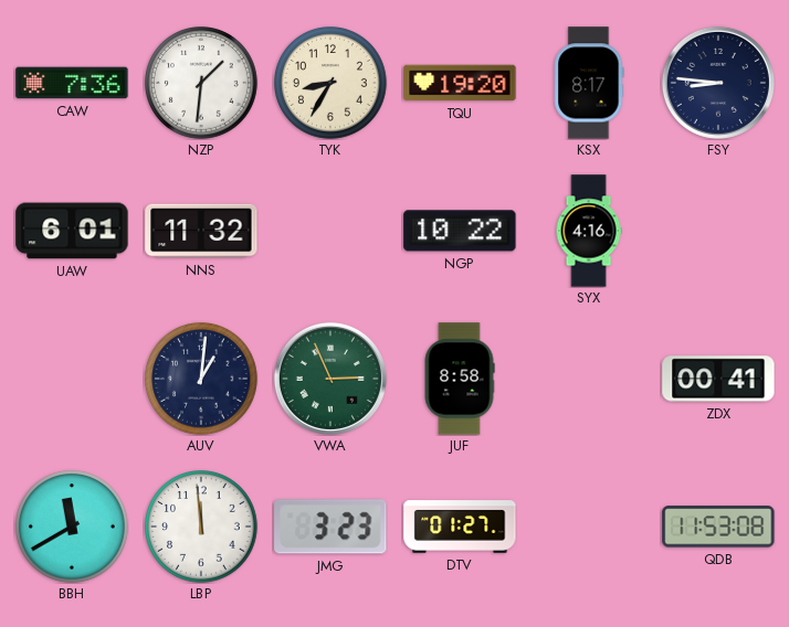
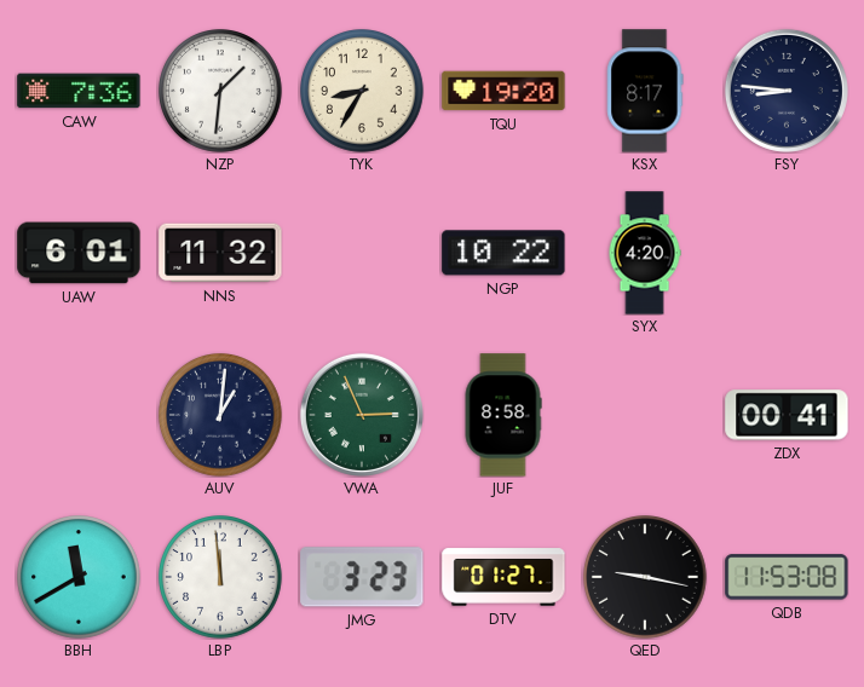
SYX: 4:16 -> 4:20 (645, 253)
QED: none -> 9:17 (645, 577)
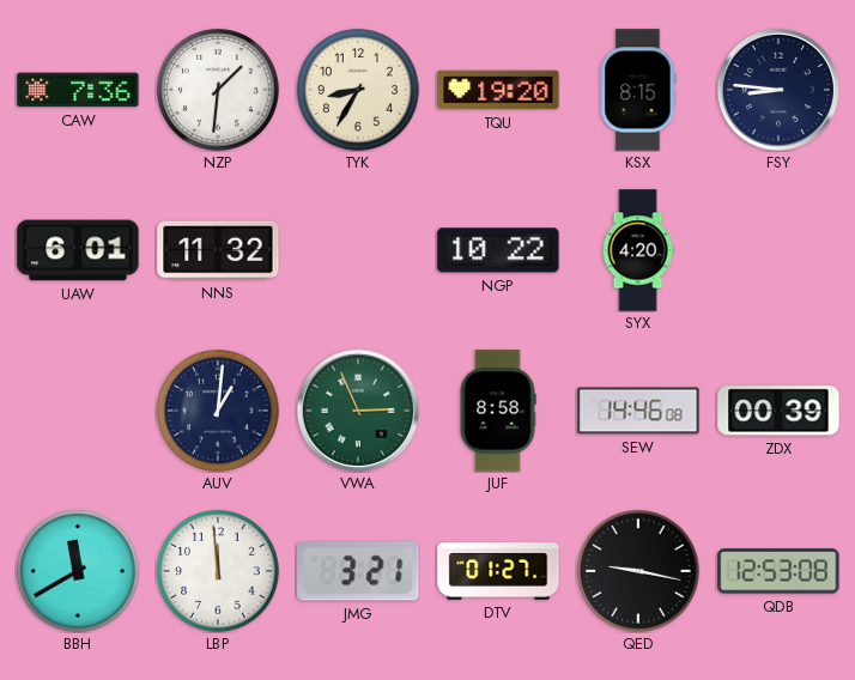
KSX: 8:17 -> 8:15 (638, 90)
SEW: none -> 14:46 (638, 411)
ZDX: 00:41 -> 00:39 (778, 411)
JMG: 3:23 -> 3:21 (358, 571)
QDB: 11:53 -> 12:53 (778, 571)
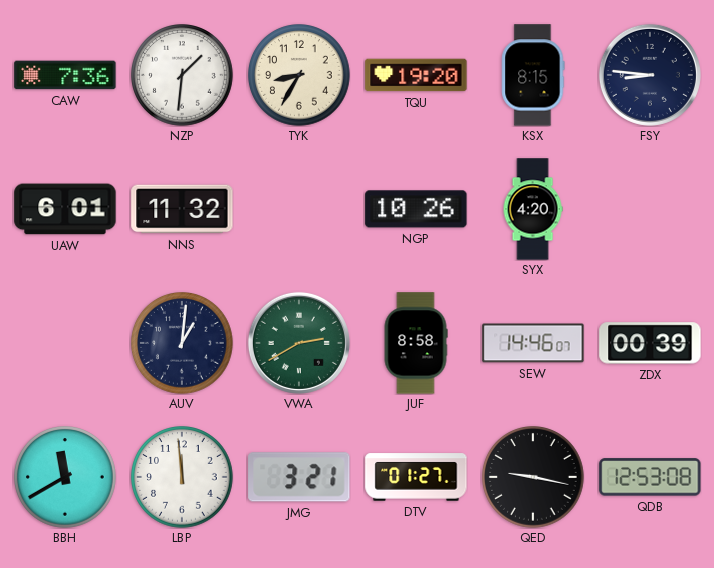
NGP: 10:22 -> 10:26 (416, 209)
VWA: 2:56 -> 2:40 (299, 343)
SEW: 14:46:08 -> 14:46:07 (533, 343)
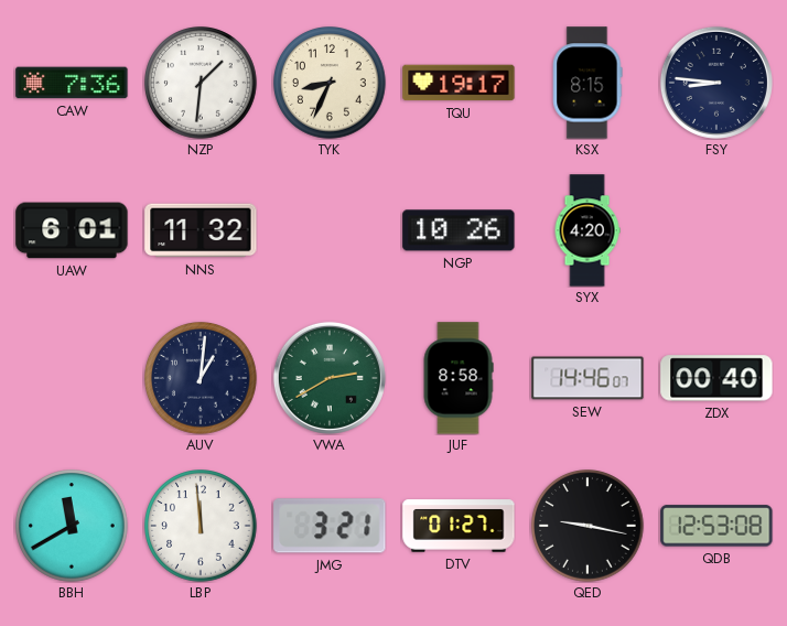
TYK: 8:35 -> 8:34 (330, 83)
TQU: 19:20 -> 19:17 (459, 83)
ZDX: 00:39 -> 00:40 (716, 378)
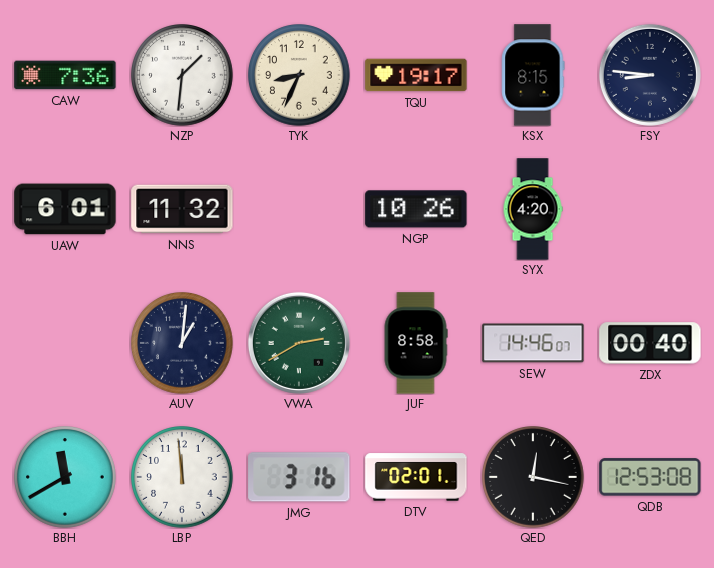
JMG: 3:21 -> 3:16 (299, 477)
DTV: 01:27 -> 02:01 (416, 477)
QED: 9:17 -> 12:17 (533, 477)
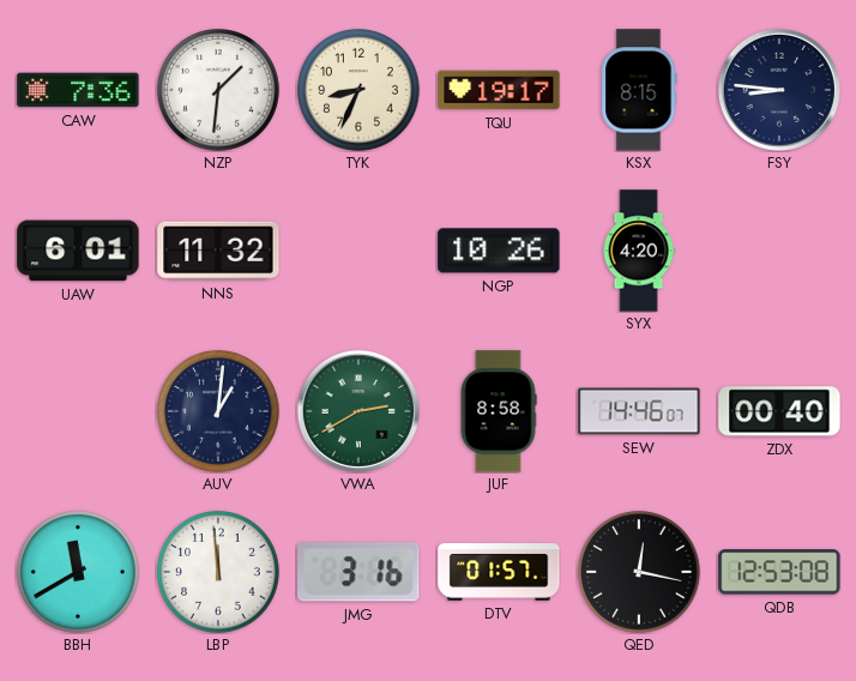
DTV: 02:01 -> 01:57 (499, 572)
